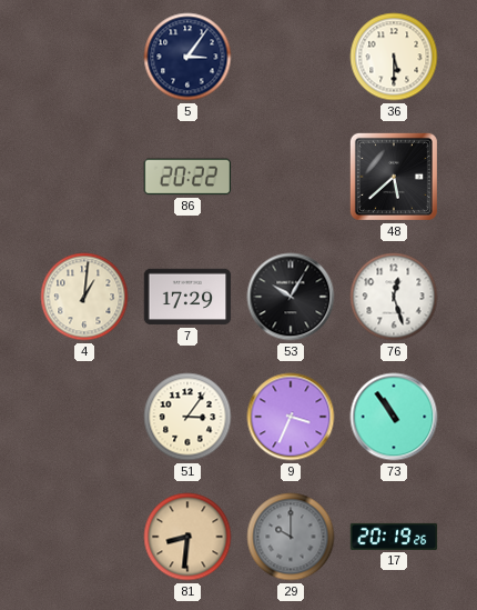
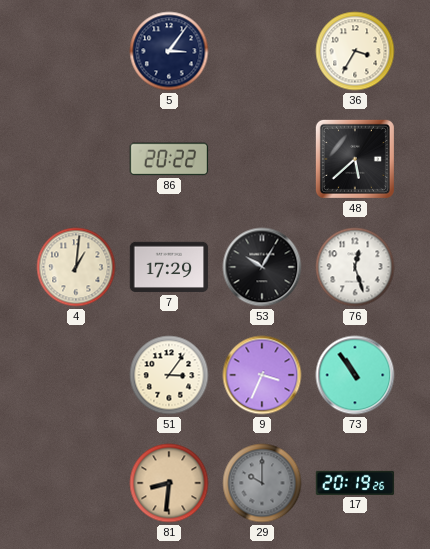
36: 5:30 -> 3:35 (355, 51)
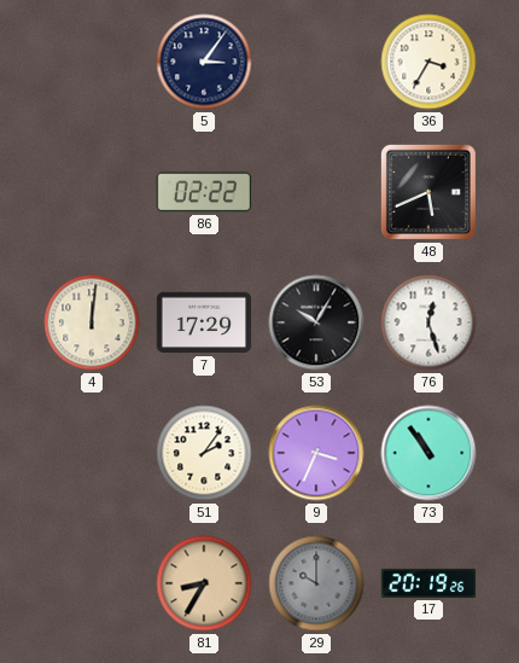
86: 20:22 -> 02:22 (204, 192)
48: 5:38 -> 5:41 (428, 192)
4: 1:01 -> 12:01 (92, 322)
51: 3:06 -> 2:06 (204, 453)
81: 8:31 -> 8:35 (204, 583)
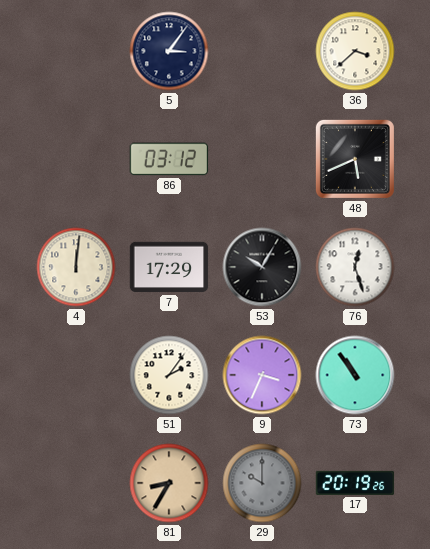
36: 3:35 -> 3:38 (355, 51)
86: 02:22 -> 03:12 (169, 159)
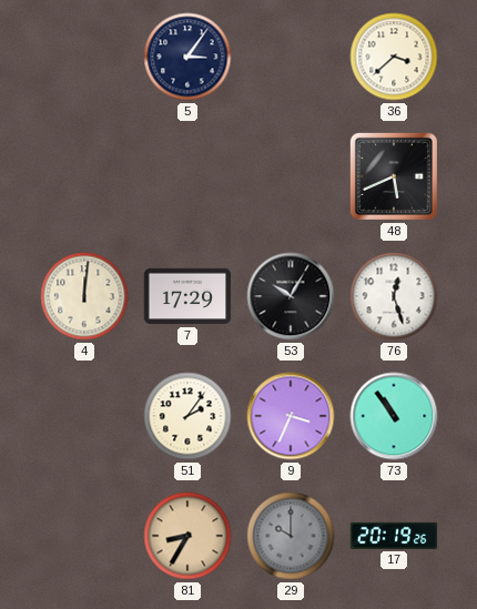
86: 03:12 -> none (169, 159)
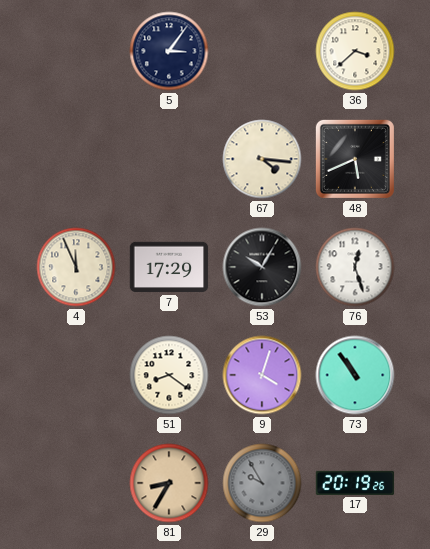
67: none -> 4:16 (262, 159)
4: 12:01 -> 11:56 (76, 267)
51: 2:06 -> 8:21 (169, 375)
9: 3:34 -> 4:03 (262, 375)
29: 10:00 -> 9:55 (262, 483)
